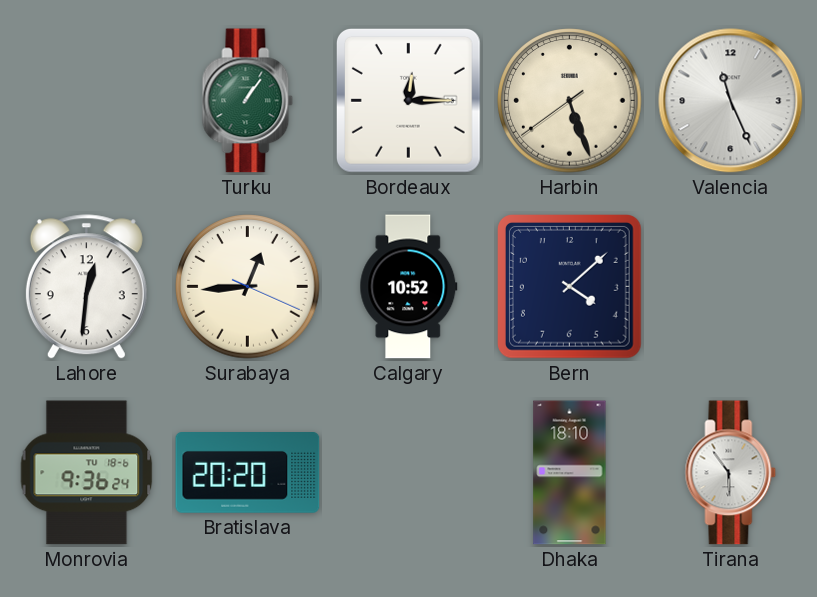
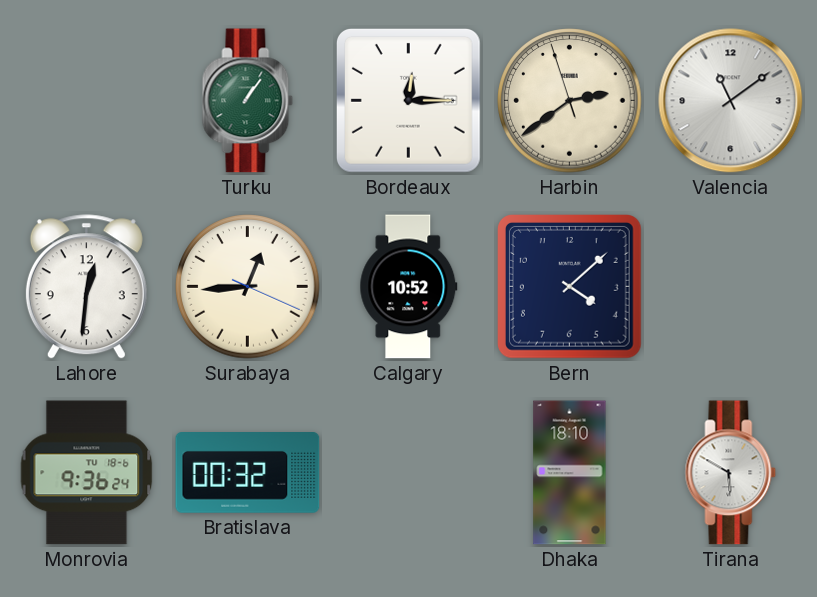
Harbin: 5:26 -> 2:38 (570, 101)
Valencia: 11:26 -> 11:09 (731, 101)
Bratislava: 20:20 -> 00:32 (248, 473)
Tirana: 5:54 -> 5:50 (731, 473)
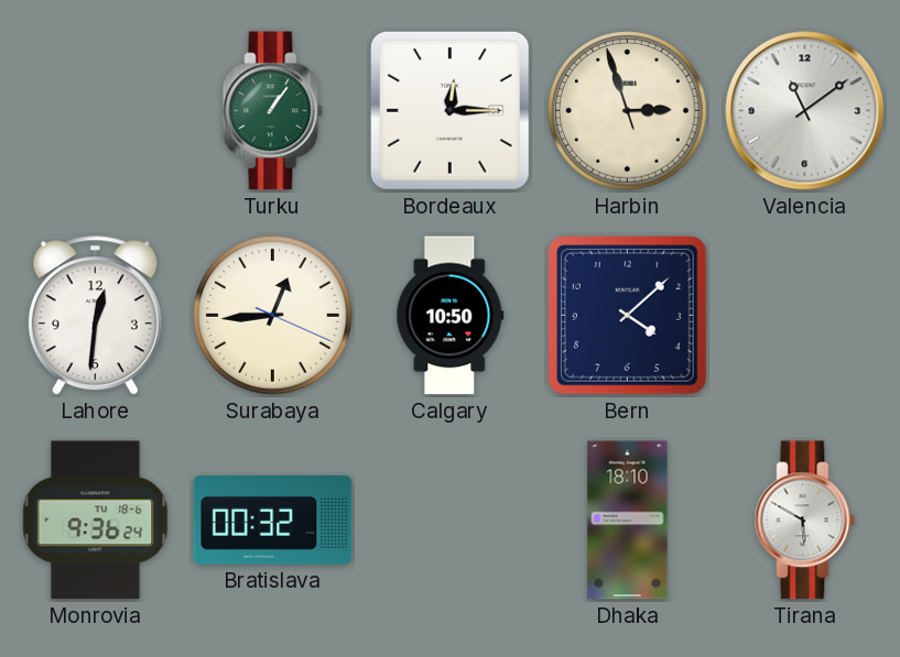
Harbin: 2:38 -> 2:56 (628, 111)
Calgary: 10:52 -> 10:50 (451, 316)
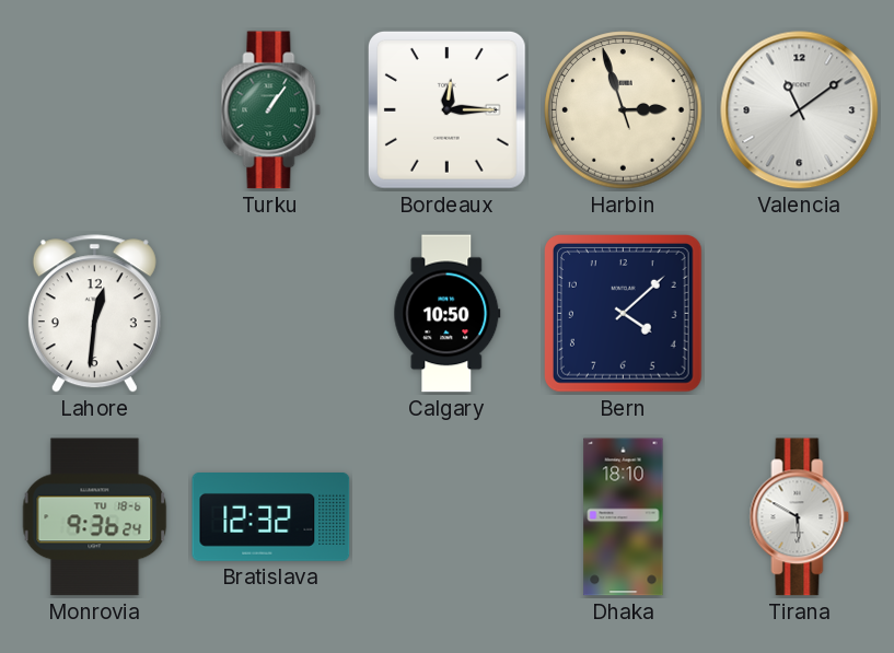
Surabaya: 12:44 -> none (273, 316)
Bratislava: 00:32 -> 12:32 (271, 517)
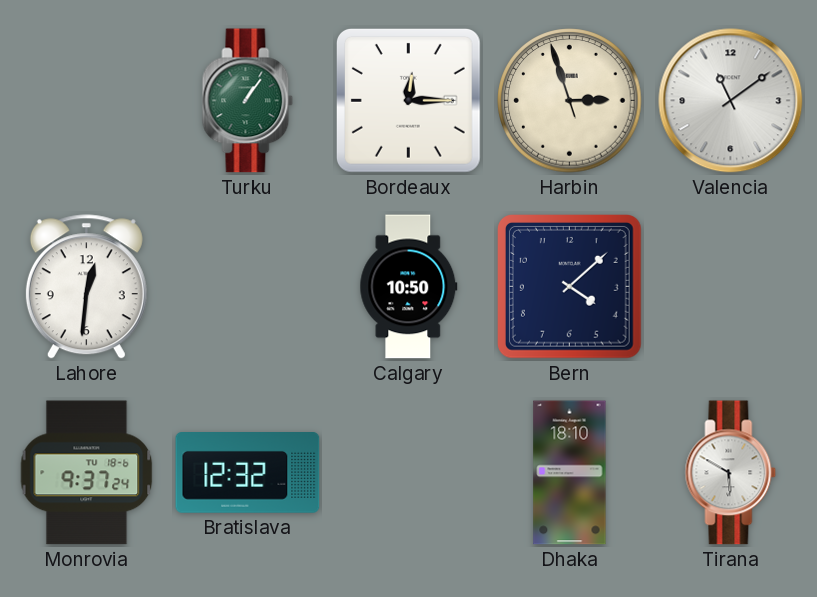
Monrovia: 9:36 -> 9:37 (87, 473)
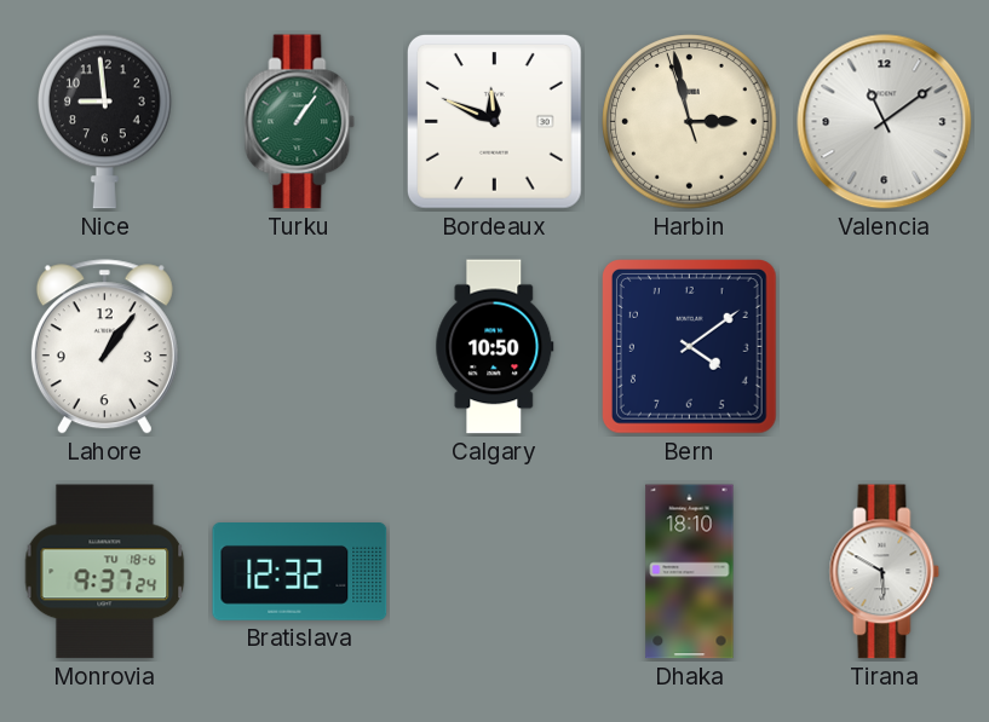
Nice: none -> 8:59 (105, 121)
Bordeaux: 12:15 -> 11:49 (494, 121)
Harbin: 2:56 -> 2:57 (690, 122)
Lahore: 12:31 -> 1:06 (104, 347)
Bern: 4:08 -> 4:09 (690, 347)
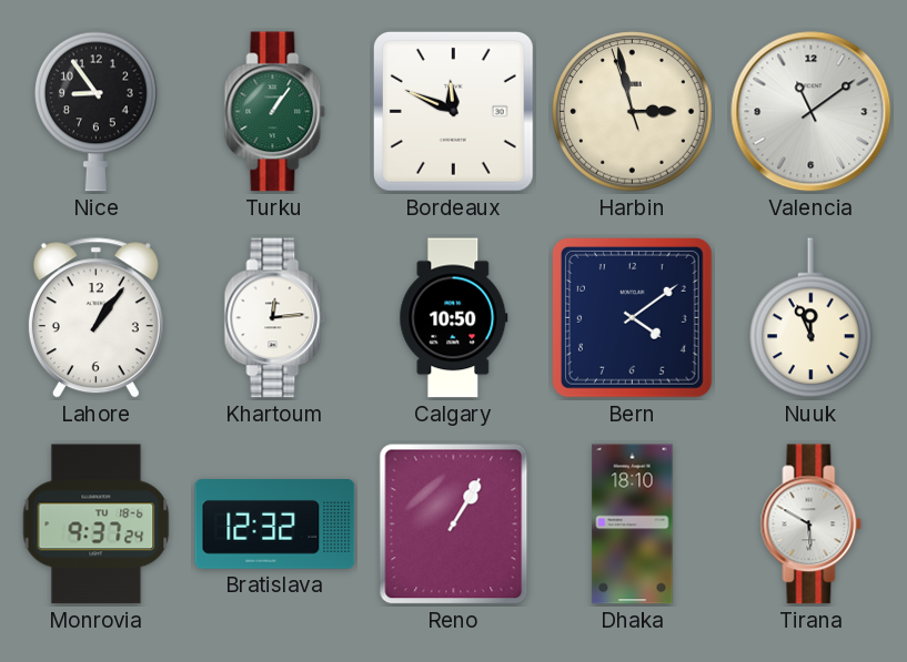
Nice: 8:59 -> 8:54 (97, 111)
Khartoum: none -> 12:14 (275, 318)
Nuuk: none -> 11:56 (812, 318)
Reno: none -> 1:05 (454, 524)
